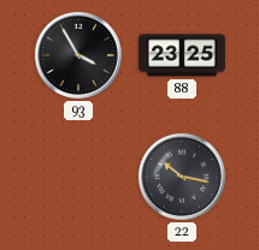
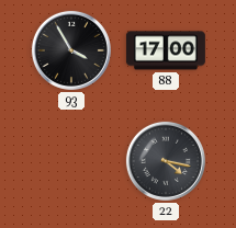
88: 23:25 -> 17:00 (166, 50)
22: 10:17 -> 4:17 (166, 161)
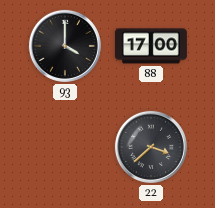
93: 3:55 -> 4:00 (65, 46)
22: 4:17 -> 3:38 (151, 147)
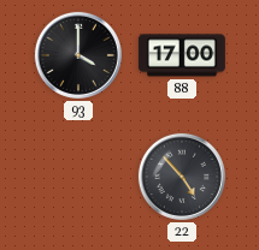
22: 3:38 -> 4:53 (182, 177)
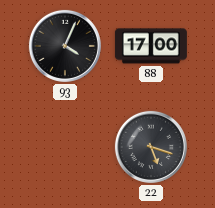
93: 4:00 -> 4:04 (65, 46)
22: 4:53 -> 5:18 (151, 147)
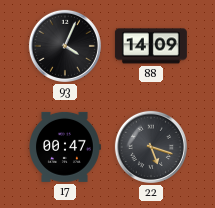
88: 17:00 -> 14:09 (151, 46)
17: none -> 00:47 (65, 147)
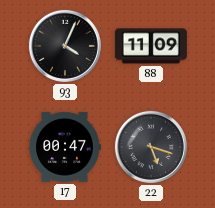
88: 14:09 -> 11:09 (151, 46)
